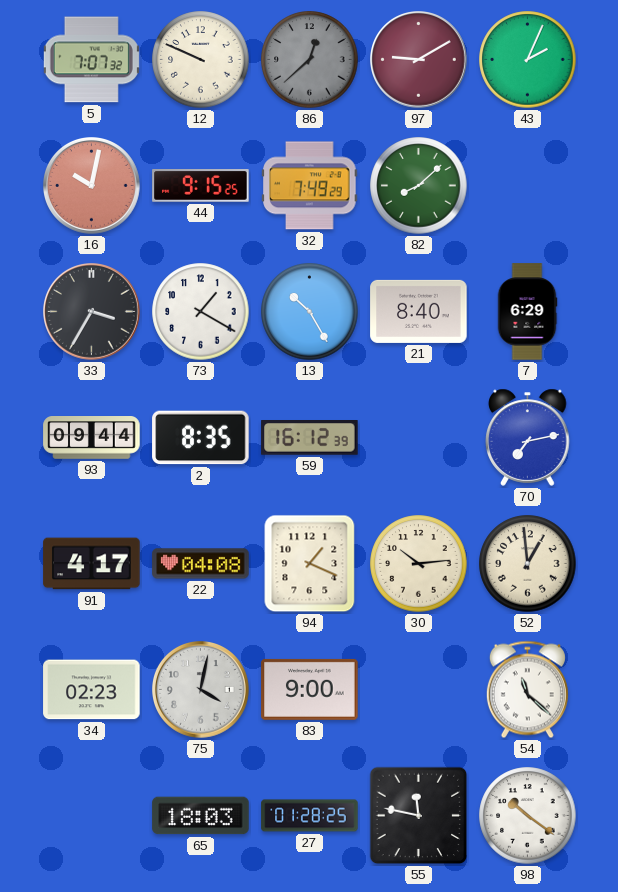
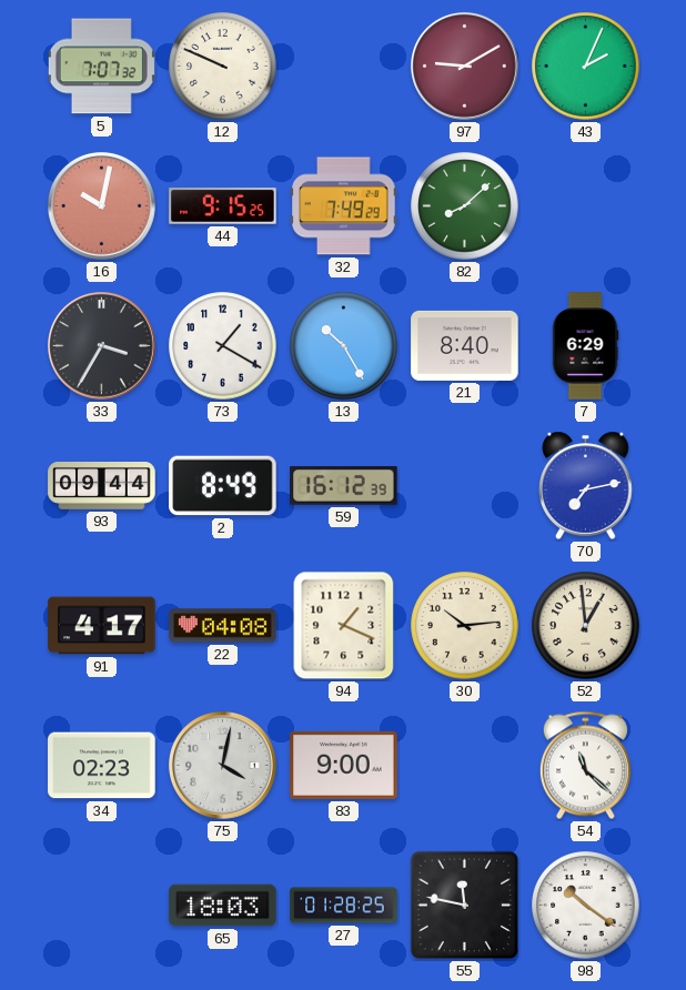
86: 12:38 -> none (310, 60)
2: 8:35 -> 8:49 (223, 486)
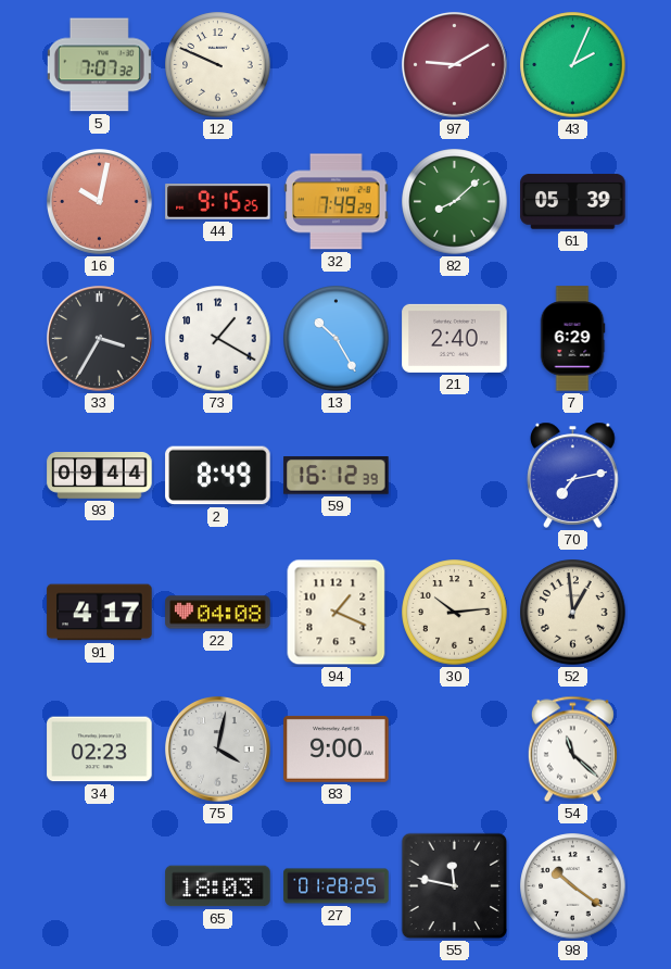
61: none -> 05:39 (573, 202)
21: 8:40 -> 2:40 (455, 338)
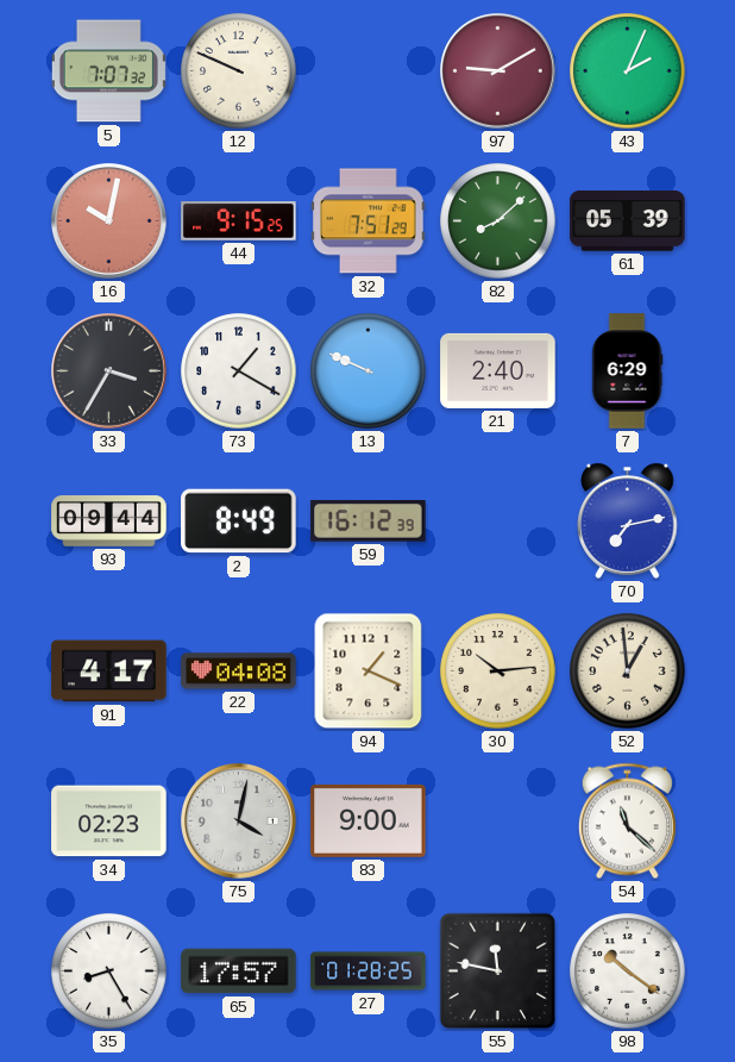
32: 7:49 -> 7:51 (369, 221)
13: 10:25 -> 9:49 (369, 371)
35: none -> 8:25 (109, 972)
65: 18:03 -> 17:57 (239, 972)
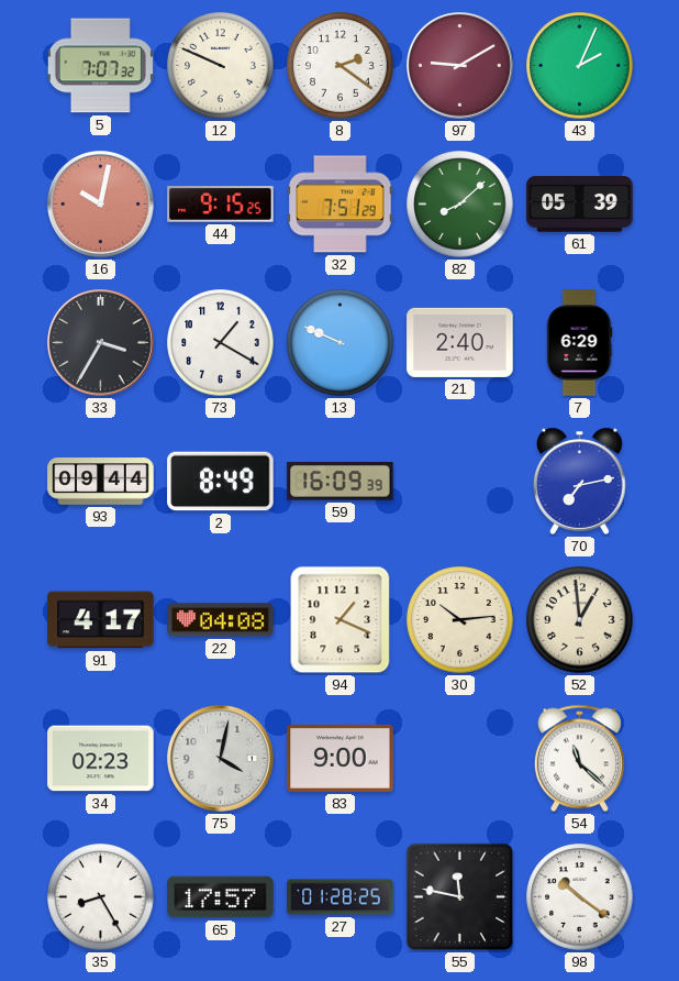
8: none -> 2:21 (341, 66)
59: 16:12 -> 16:09 (341, 482)
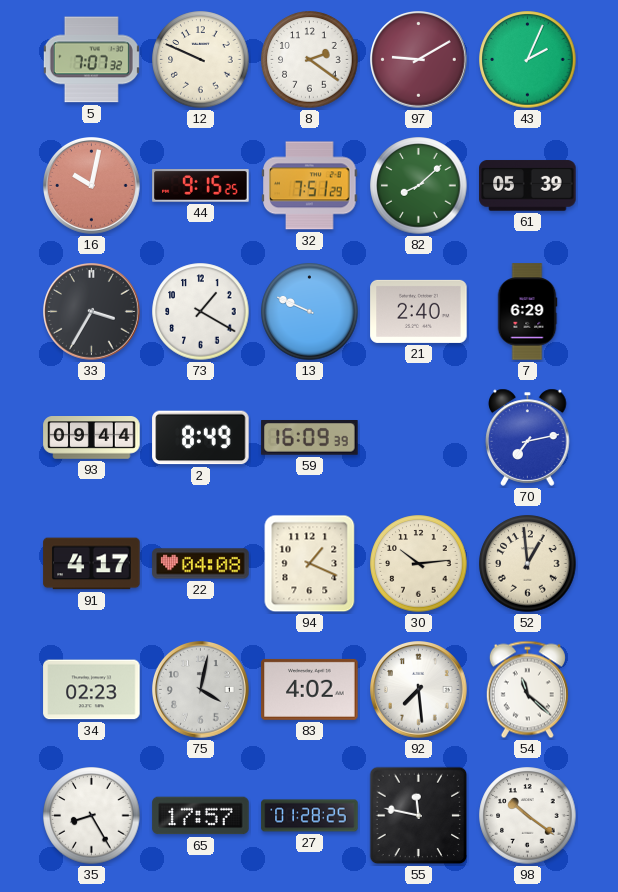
83: 9:00 -> 4:02 (310, 689)
92: none -> 7:29 (419, 690)
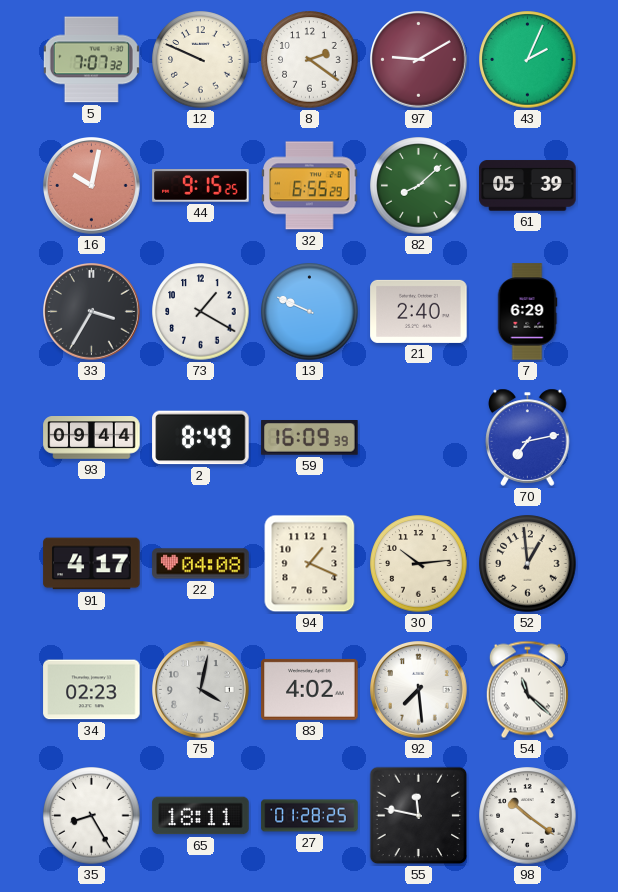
32: 7:51 -> 6:55 (310, 186)
65: 17:57 -> 18:11 (201, 816)
